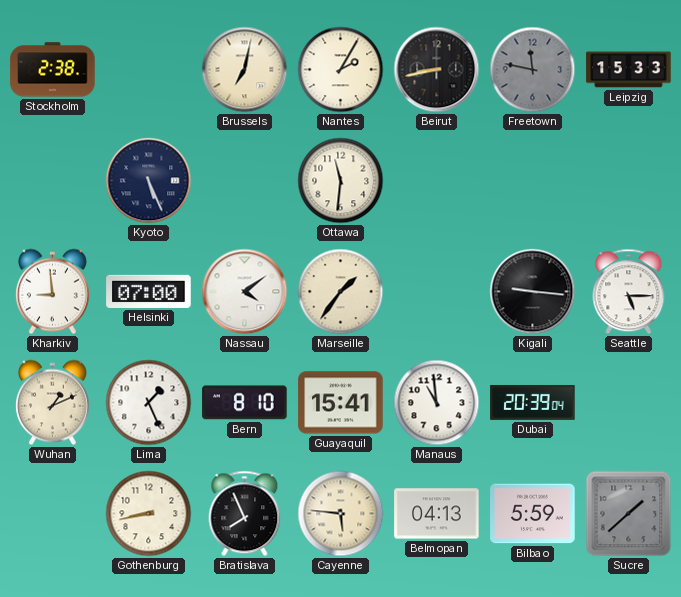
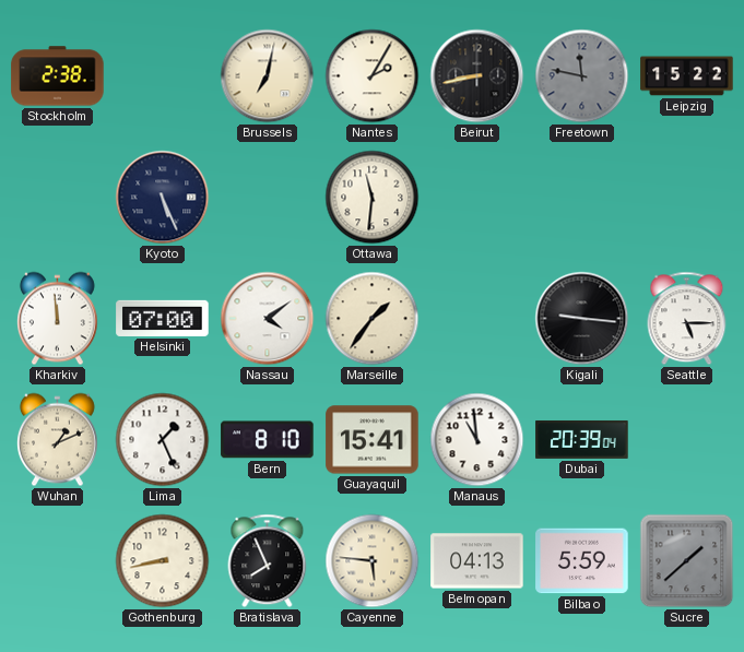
Leipzig: 15:33 -> 15:22 (687, 76)
Kharkiv: 8:59 -> 11:59 (57, 319)
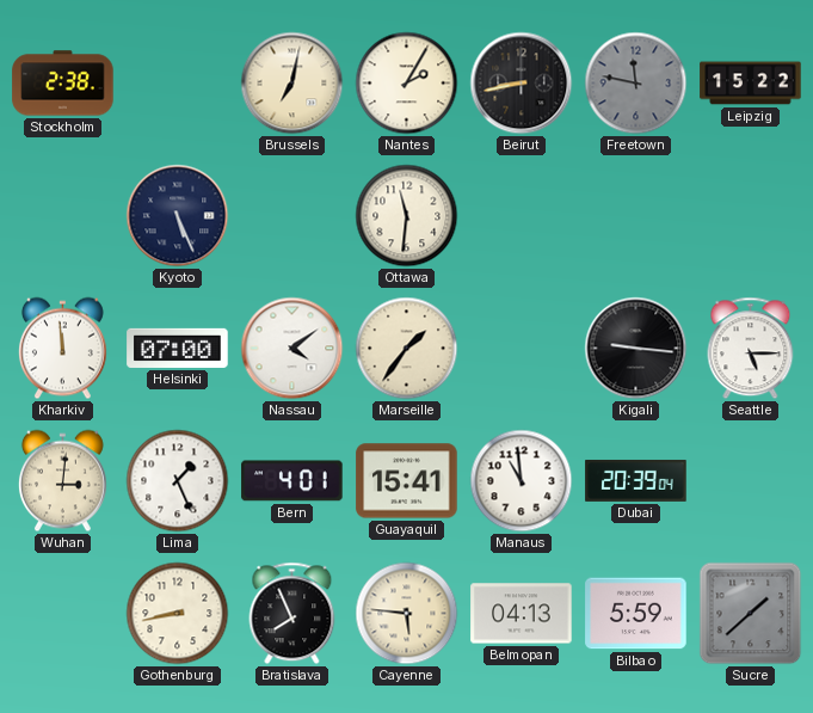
Wuhan: 1:11 -> 3:01 (62, 481)
Bern: 8:10 -> 4:01 (292, 481)
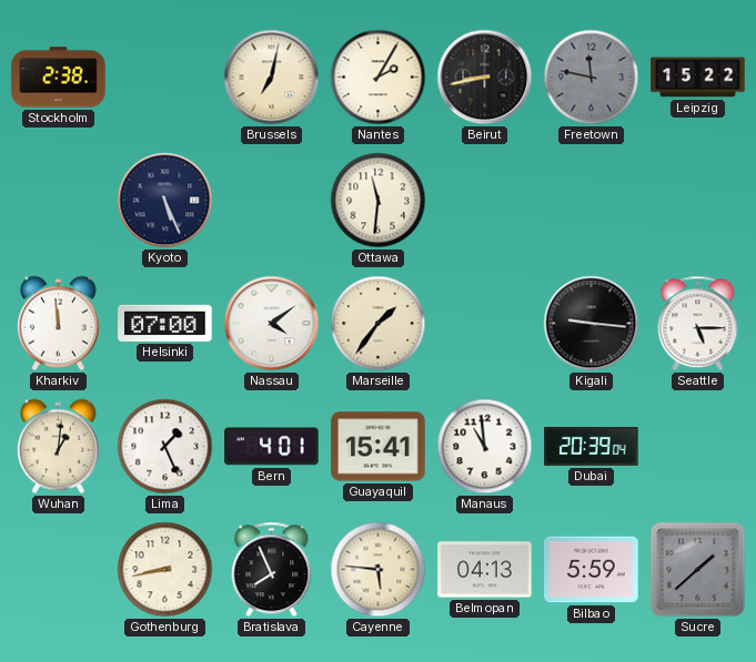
Wuhan: 3:01 -> 1:01 (58, 447)
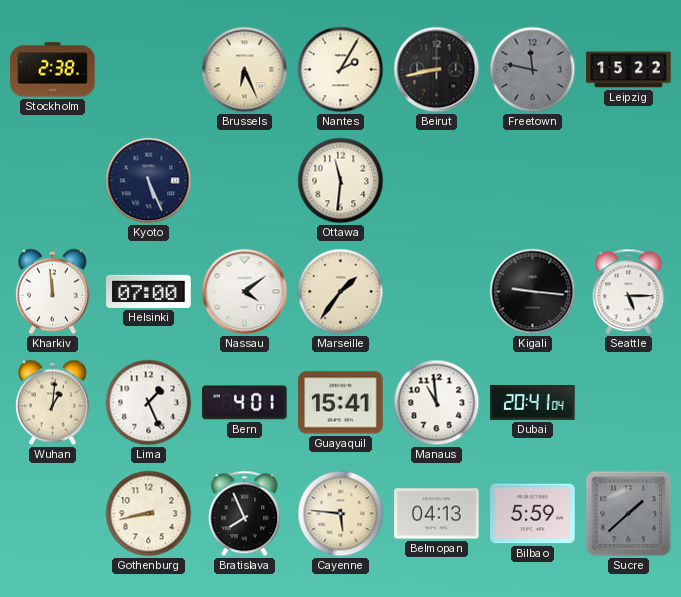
Brussels: 7:02 -> 6:26 (245, 70)
Dubai: 20:39 -> 20:41 (533, 402)
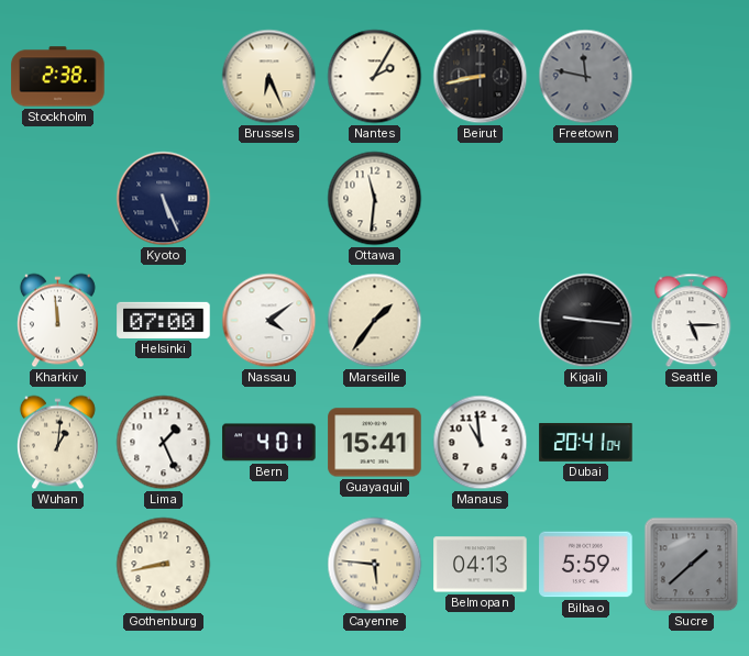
Leipzig: 15:22 -> none (629, 70)
Bratislava: 7:56 -> none (245, 514)
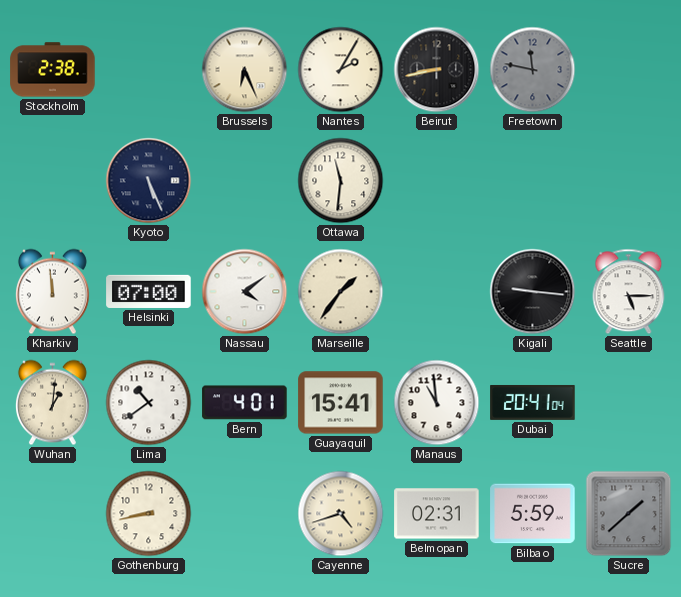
Lima: 1:26 -> 10:39 (149, 403)
Cayenne: 5:46 -> 4:42 (341, 514)
Belmopan: 04:13 -> 02:31 (437, 514)
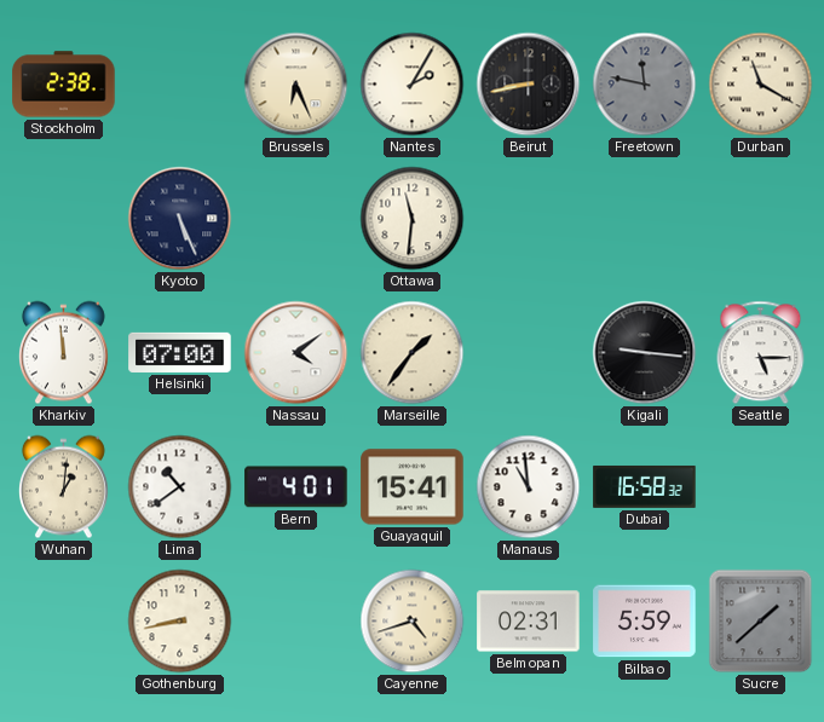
Durban: none -> 11:20 (761, 85)
Dubai: 20:41 -> 16:58 (645, 486)
